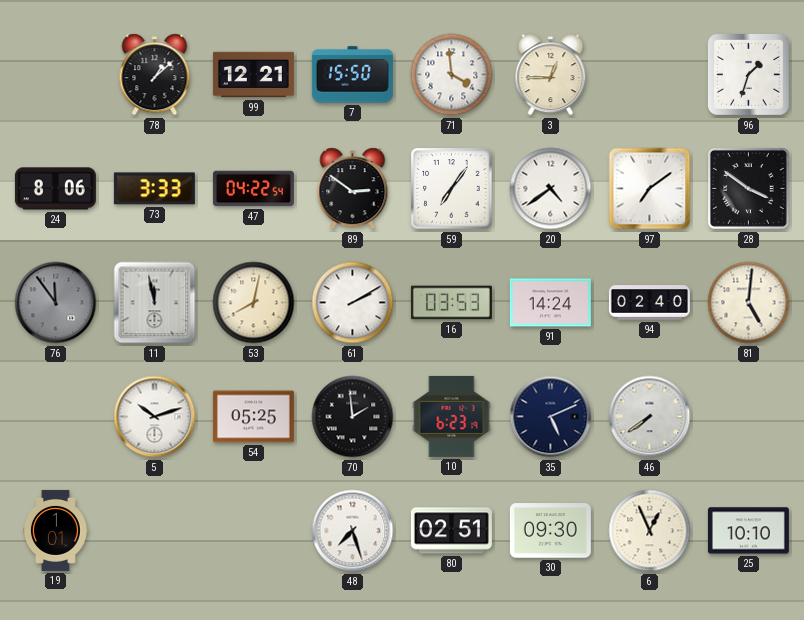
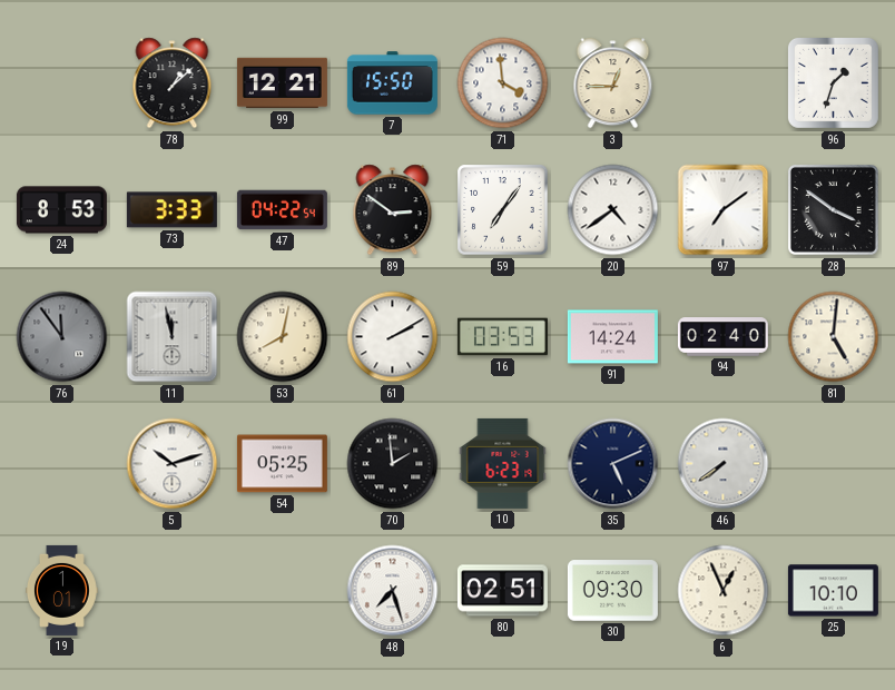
24: 8:06 -> 8:53 (61, 210)
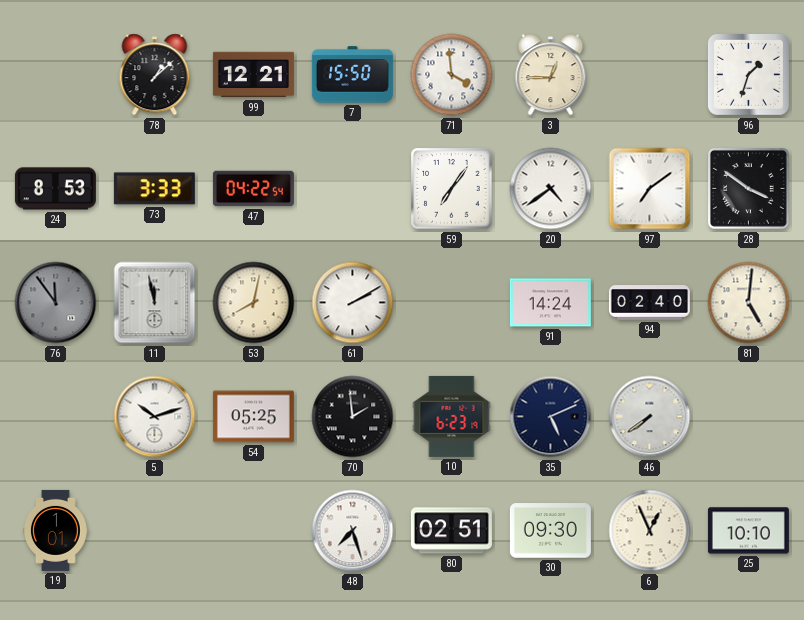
89: 2:51 -> none (393, 210)
16: 03:53 -> none (502, 337)
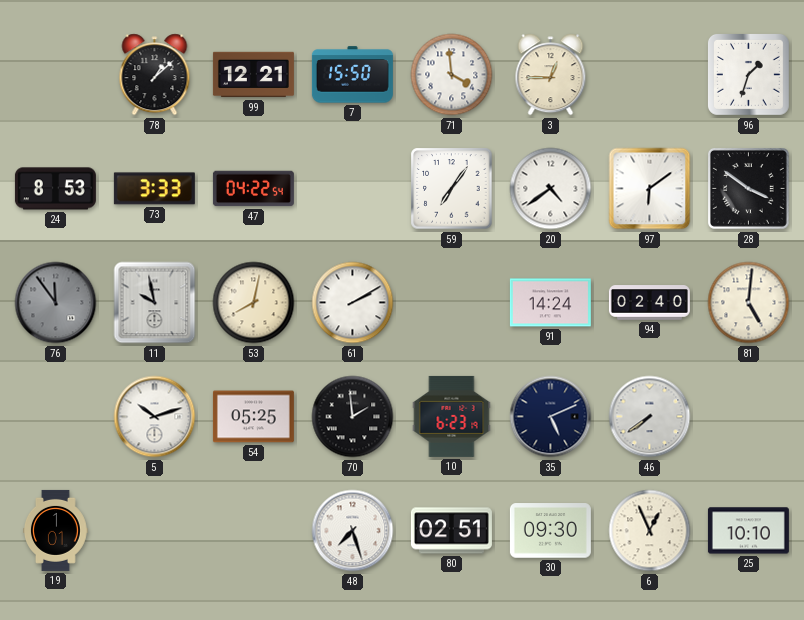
97: 7:09 -> 6:09 (650, 189)
11: 11:58 -> 9:58 (155, 303)
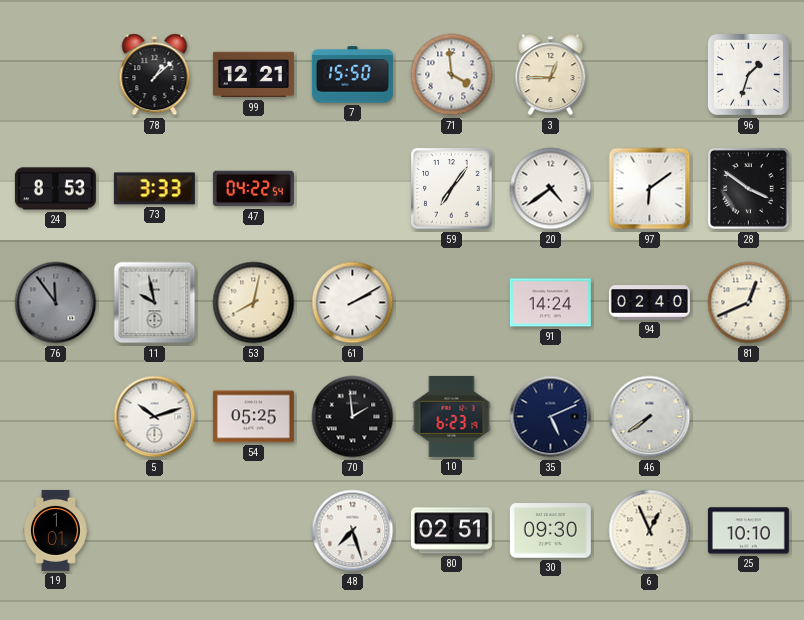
81: 5:01 -> 12:41 (749, 303)
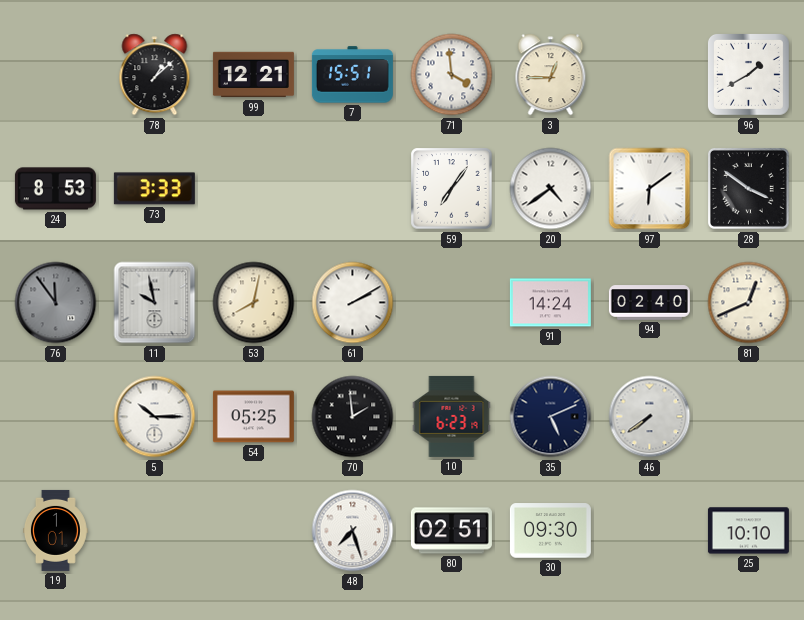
7: 15:50 -> 15:51 (352, 75)
96: 1:33 -> 1:40 (748, 74)
47: 04:22 -> none (253, 189)
5: 10:12 -> 10:15 (155, 417)
6: 12:56 -> none (650, 531)
